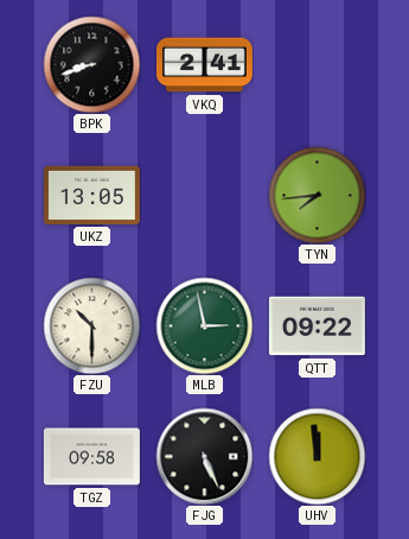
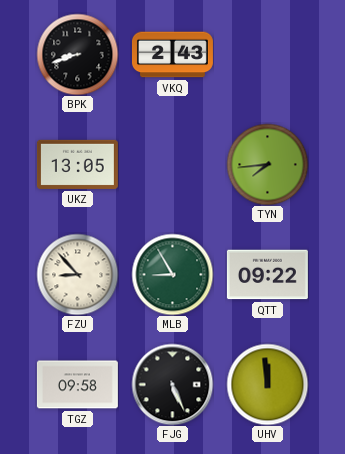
VKQ: 2:41 -> 2:43 (172, 55)
FZU: 10:30 -> 8:53 (77, 274)
MLB: 2:58 -> 8:55 (172, 274)
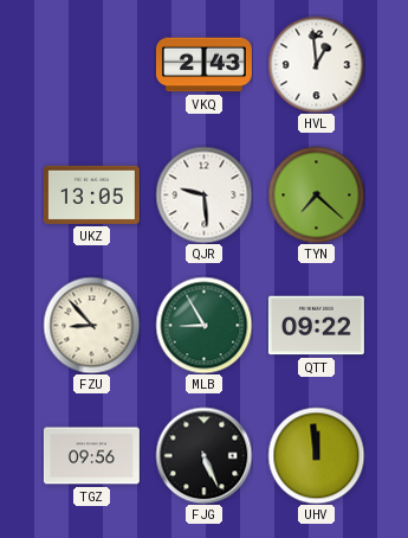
BPK: 8:42 -> none (77, 54)
HVL: none -> 12:59 (316, 64)
QJR: none -> 9:29 (203, 194)
TYN: 7:44 -> 7:22 (316, 194)
TGZ: 09:58 -> 09:56 (91, 456)
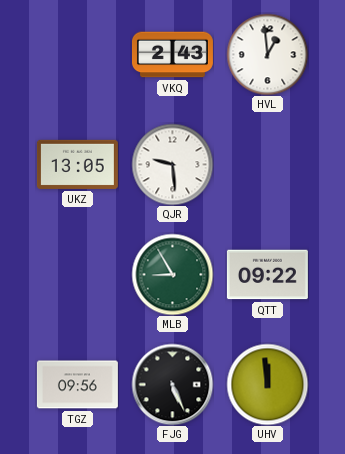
TYN: 7:22 -> none (316, 194)
FZU: 8:53 -> none (91, 325)
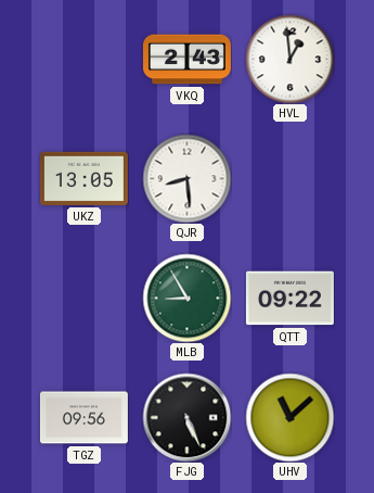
QJR: 9:29 -> 8:29 (186, 178)
UHV: 11:59 -> 11:08 (289, 417)
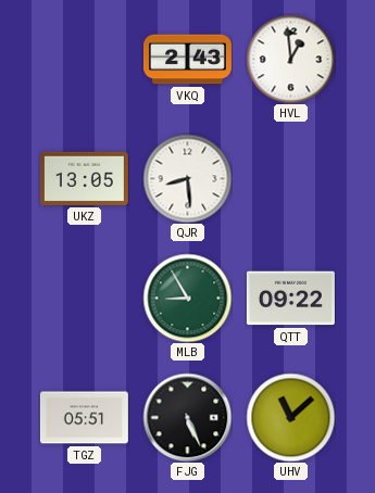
TGZ: 09:56 -> 05:51 (84, 418)
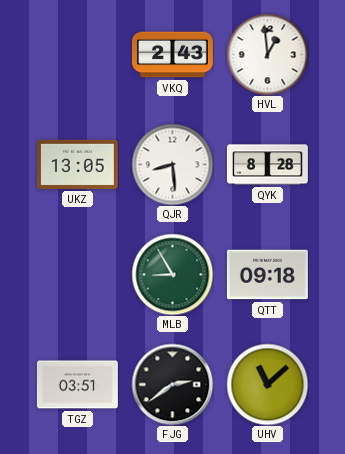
QYK: none -> 8:28 (267, 165)
QTT: 09:22 -> 09:18 (267, 275)
TGZ: 05:51 -> 03:51 (77, 385)
FJG: 5:26 -> 2:39 (172, 384)
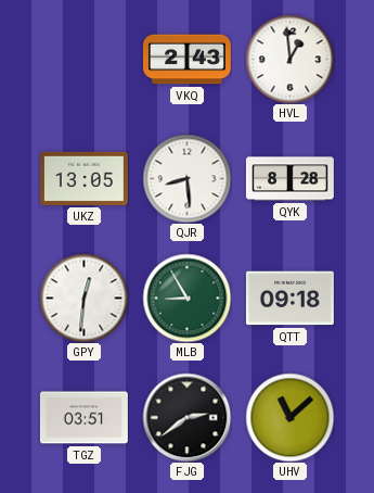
GPY: none -> 12:31 (83, 298)
